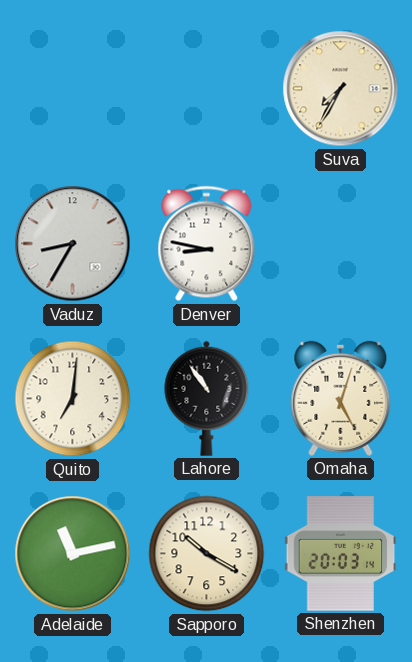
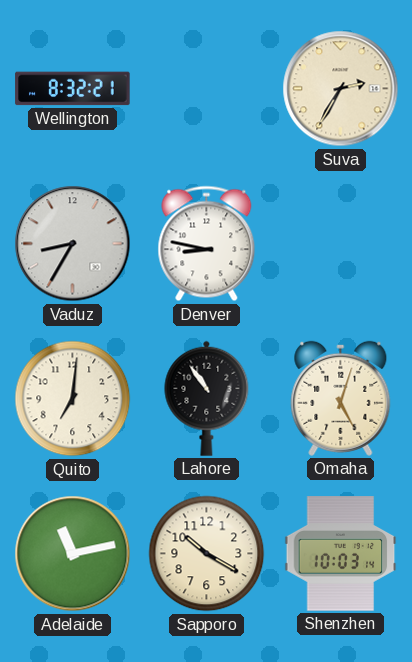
Wellington: none -> 8:32 (73, 89)
Suva: 7:35 -> 2:35 (341, 89)
Shenzhen: 20:03 -> 10:03 (341, 554)
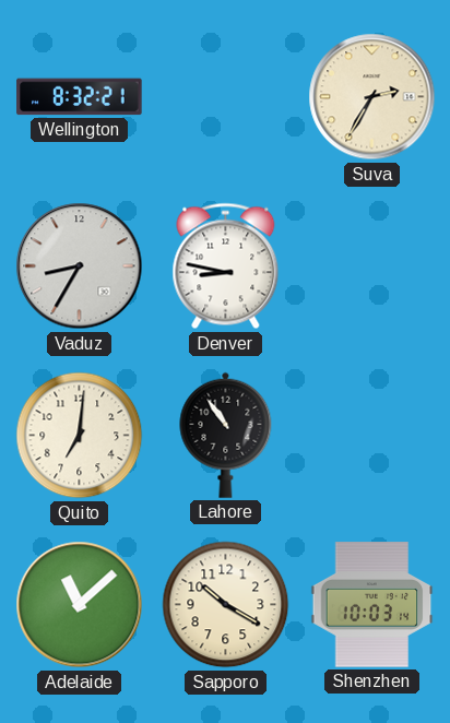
Omaha: 5:03 -> none (341, 398)
Adelaide: 11:13 -> 11:08 (80, 605)
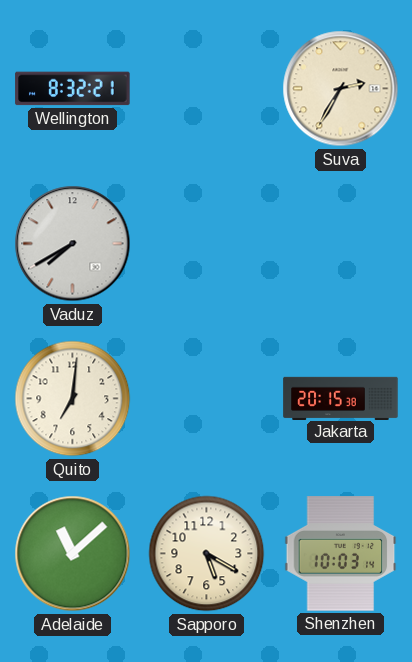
Vaduz: 8:35 -> 7:40 (73, 244)
Denver: 8:47 -> none (226, 266)
Lahore: 10:54 -> none (226, 435)
Jakarta: none -> 20:15 (341, 398)
Sapporo: 10:20 -> 5:20 (207, 554)
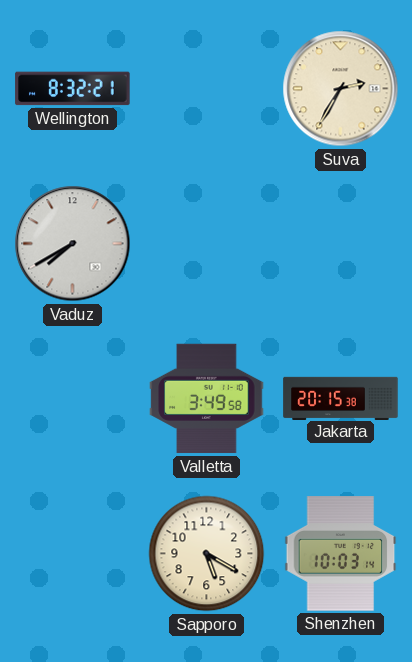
Quito: 7:01 -> none (73, 399)
Valletta: none -> 3:49 (207, 399)
Adelaide: 11:08 -> none (73, 554)
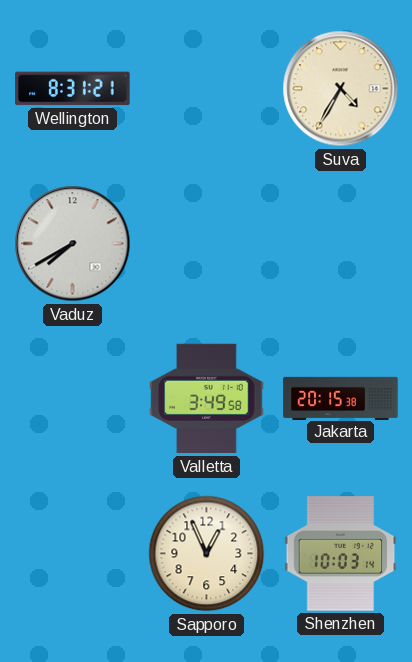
Wellington: 8:32 -> 8:31 (73, 89)
Suva: 2:35 -> 4:35 (341, 89)
Sapporo: 5:20 -> 12:56 (207, 554)
